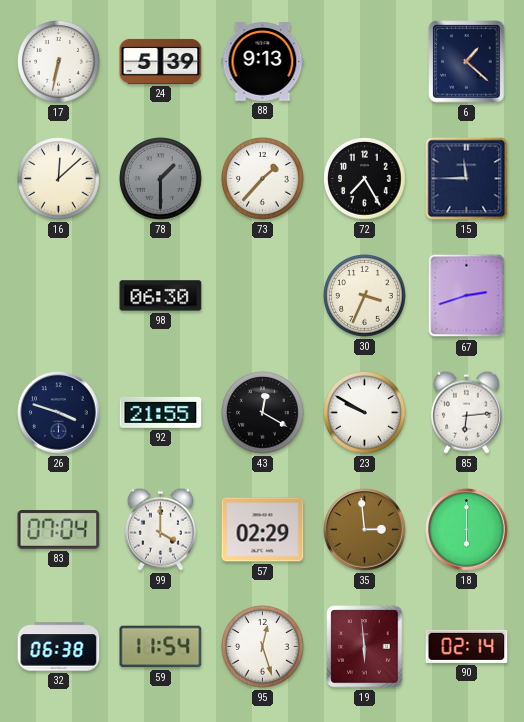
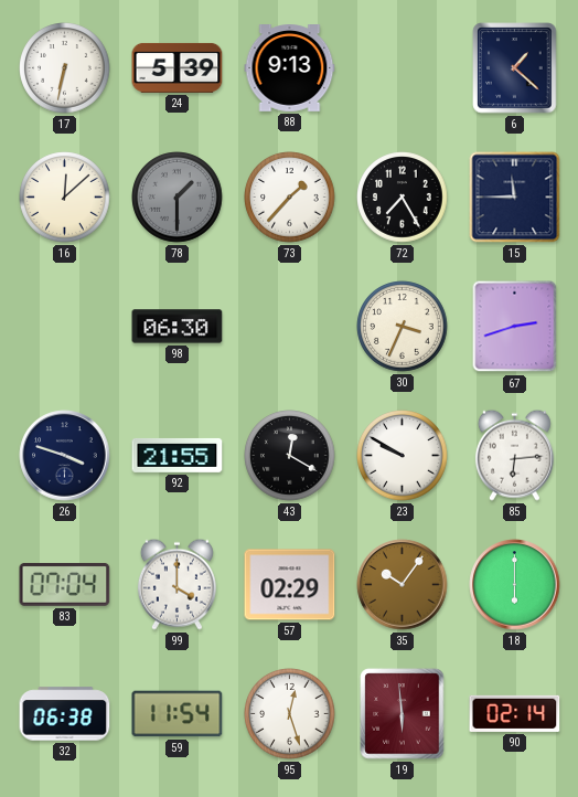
35: 2:59 -> 10:06 (403, 585)
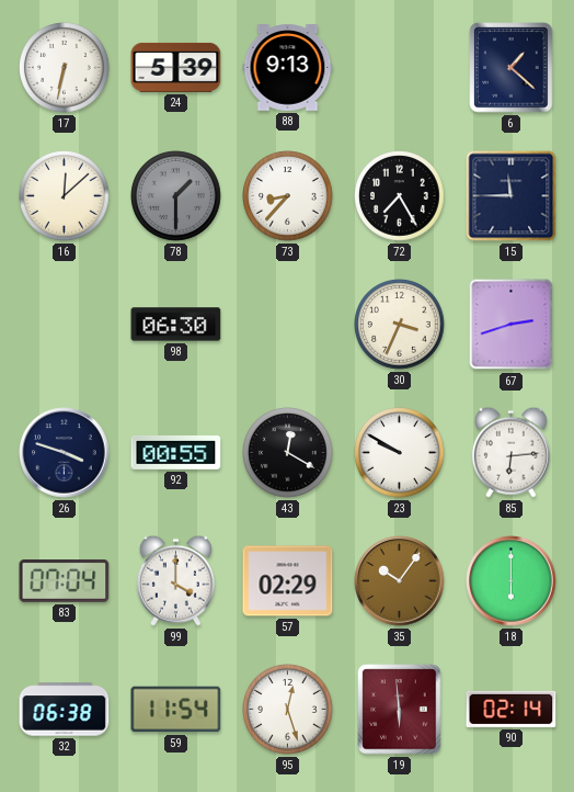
73: 1:37 -> 8:37 (288, 196)
92: 21:55 -> 00:55 (176, 452)
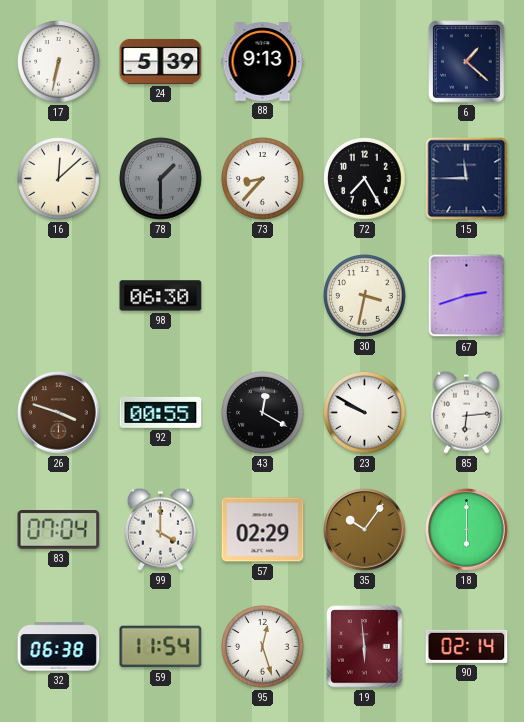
30: 3:34 -> 3:32 (365, 296)
26 dial: navy -> brown (59, 413)
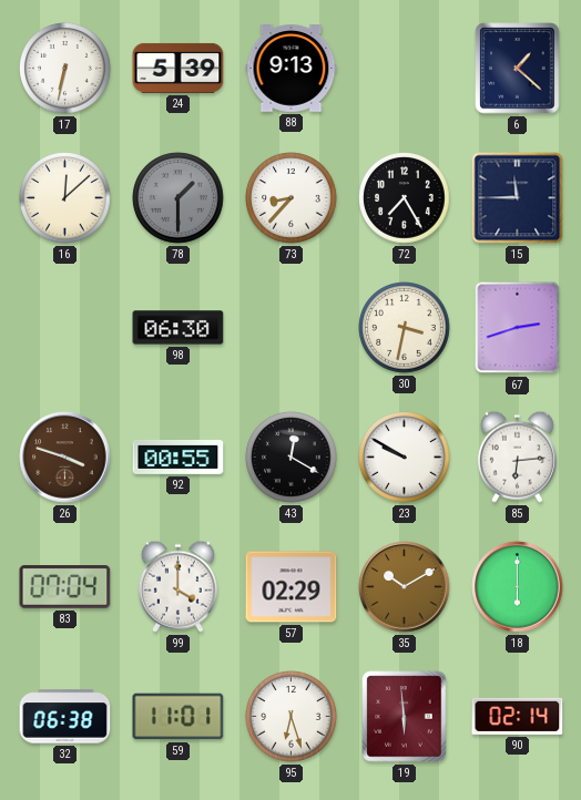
35: 10:06 -> 10:10 (405, 587)
59: 11:54 -> 11:01 (179, 717)
95: 12:27 -> 6:27 (292, 717)
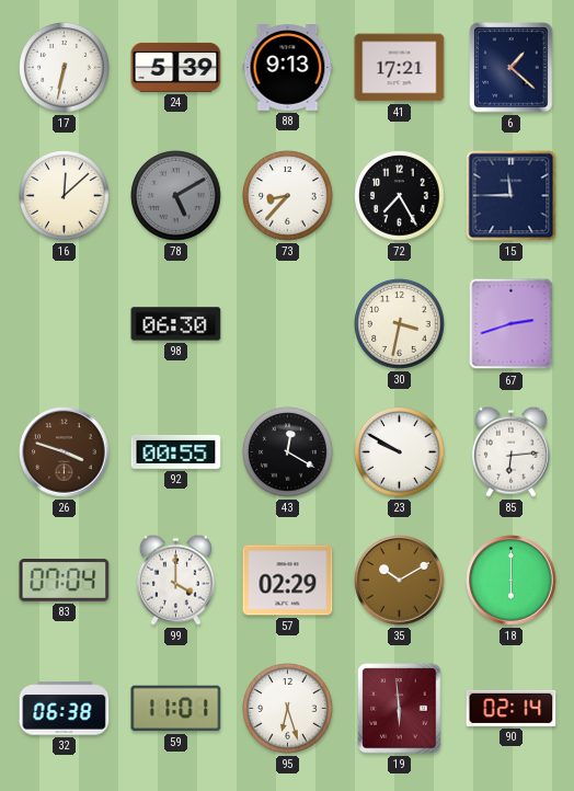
41: none -> 17:21 (400, 68)
78: 1:30 -> 5:10 (176, 196)
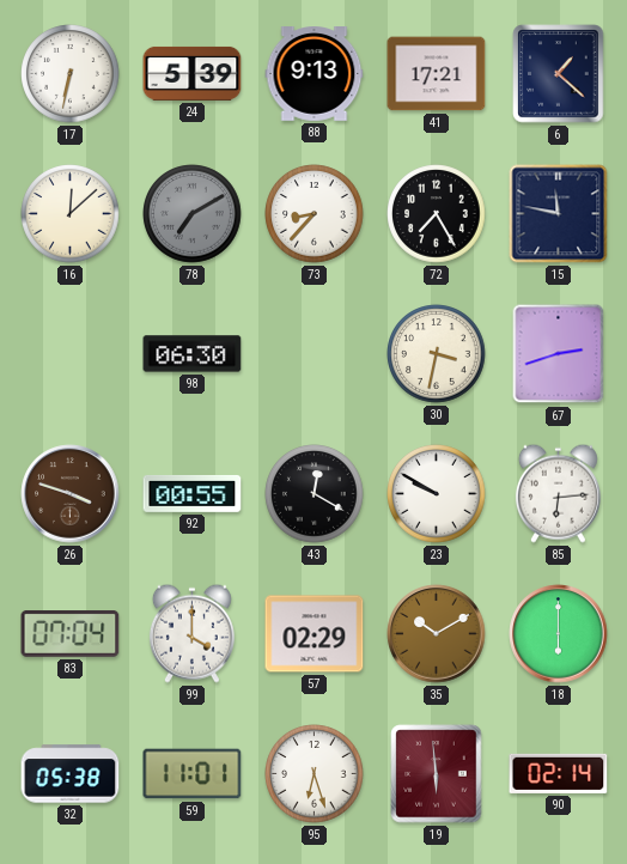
78: 5:10 -> 7:10 (193, 214)
15: 11:45 -> 11:47 (559, 214)
32: 06:38 -> 05:38 (71, 774)
